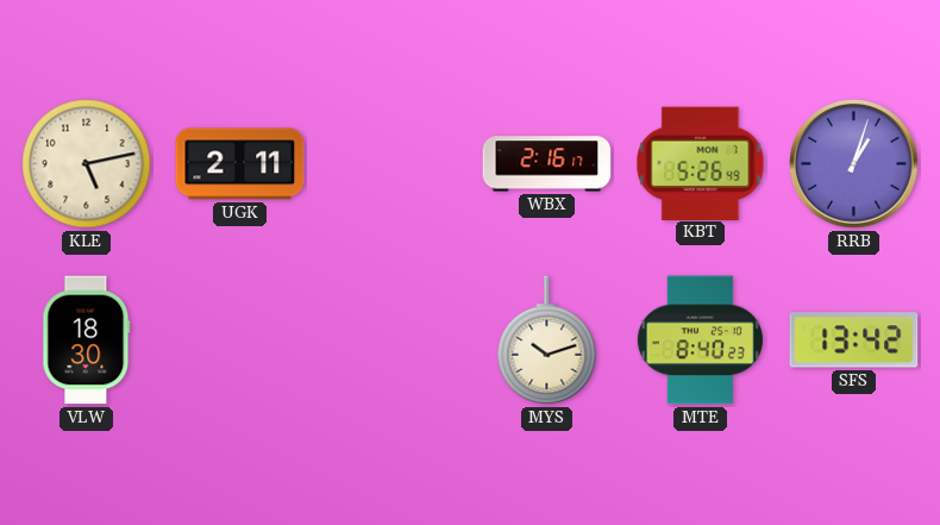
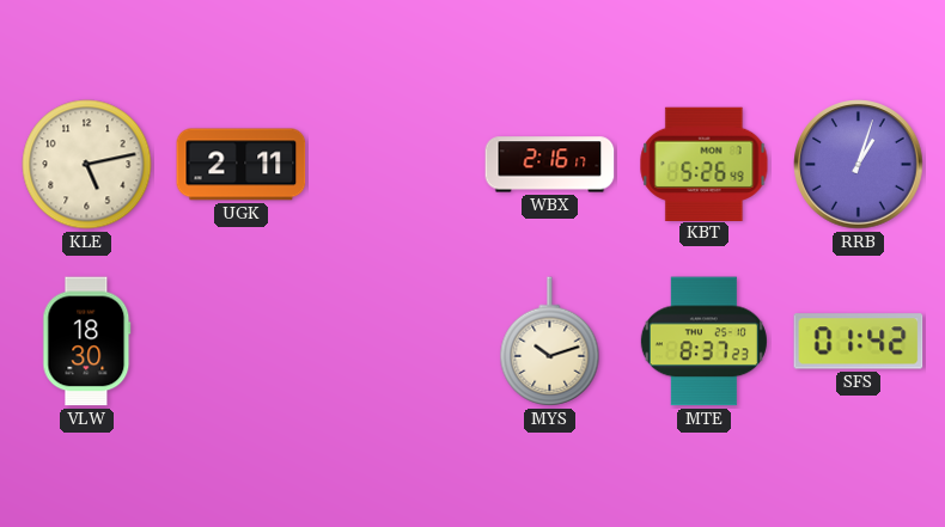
MTE: 8:40 -> 8:37 (703, 342)
SFS: 13:42 -> 01:42 (859, 342)
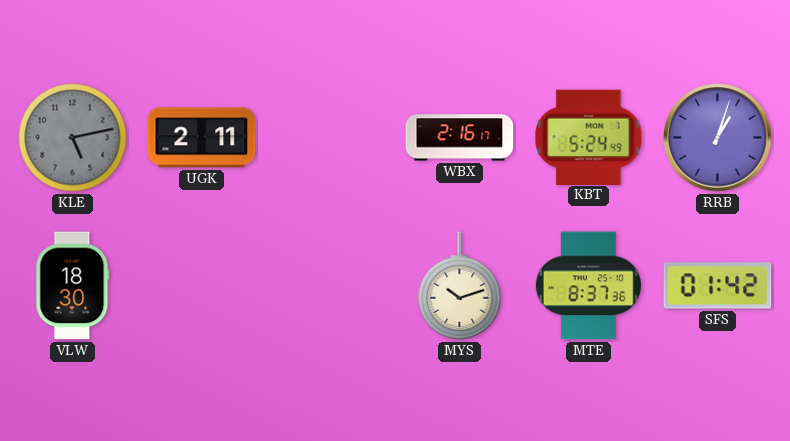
KLE dial: cream -> grey (73, 138)
KBT: 5:26 -> 5:24 (589, 137)
MTE: 8:37:23 -> 8:37:36 (588, 286)
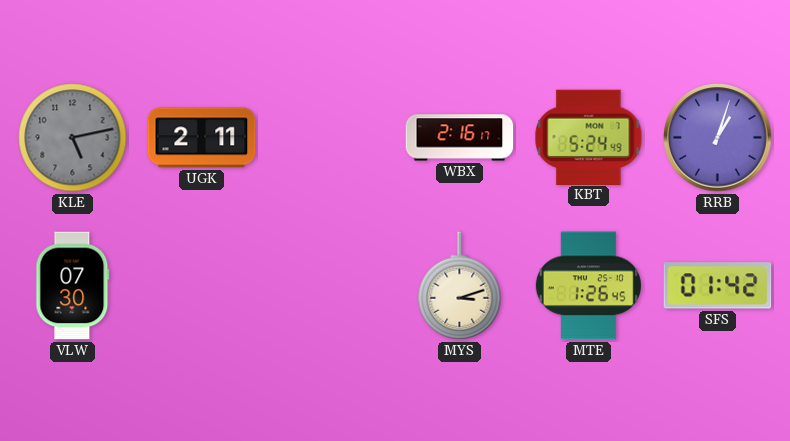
VLW: 18:30 -> 07:30 (73, 286)
MYS: 10:12 -> 3:12 (460, 286)
MTE: 8:37 -> 1:26 (588, 286)
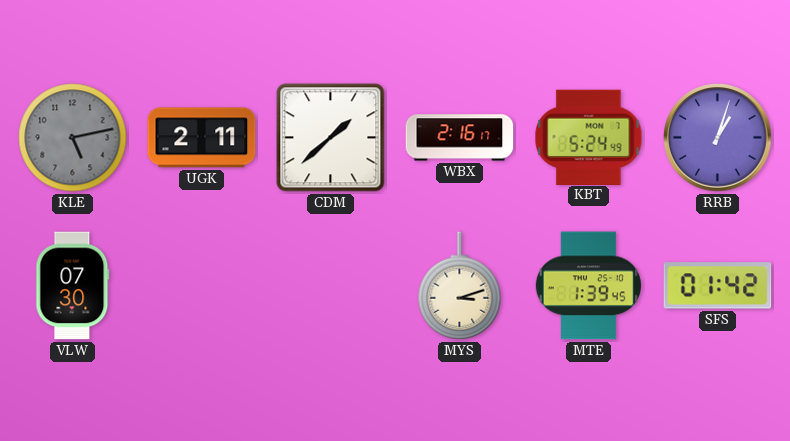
CDM: none -> 1:38 (331, 138)
MTE: 1:26 -> 1:39 (588, 286)
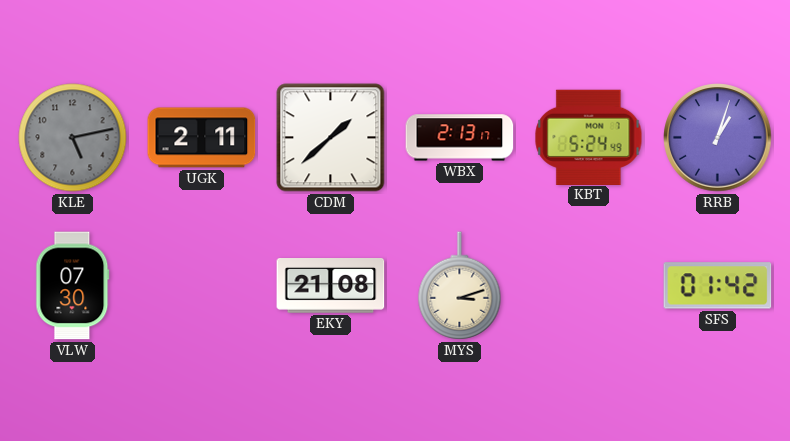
WBX: 2:16 -> 2:13 (460, 138)
EKY: none -> 21:08 (331, 286)
MTE: 1:39 -> none (588, 286)
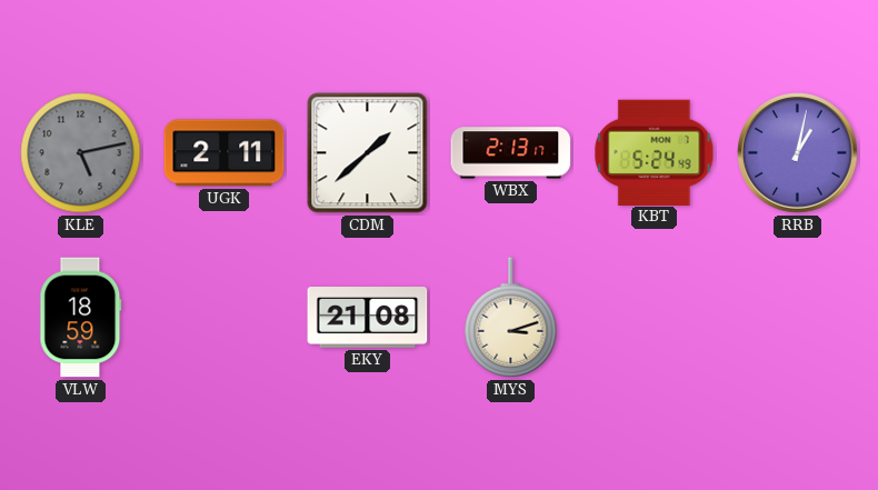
RRB: 1:03 -> 1:02 (798, 153)
VLW: 07:30 -> 18:59 (81, 318)
SFS: 01:42 -> none (718, 286)
